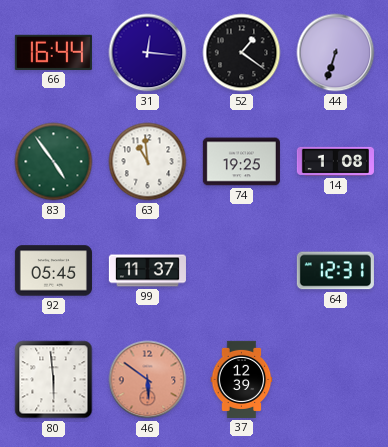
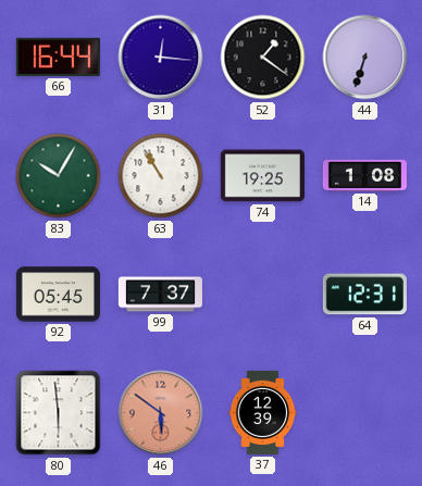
83: 4:54 -> 10:05 (59, 176)
63: 10:59 -> 10:55 (161, 176)
99: 11:37 -> 7:37 (160, 295)
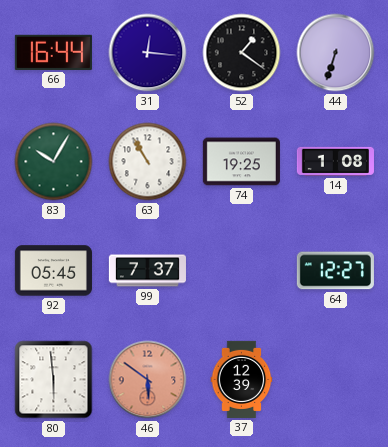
64: 12:31 -> 12:27 (335, 271)
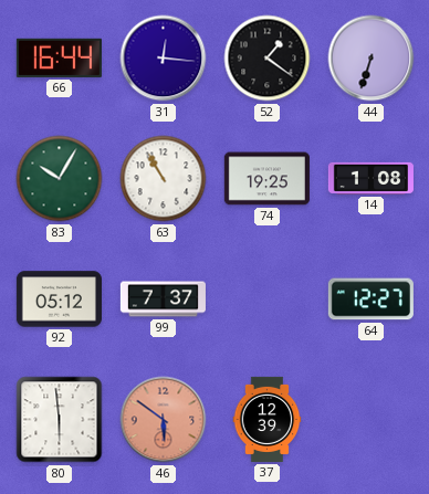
92: 05:45 -> 05:12 (59, 299)
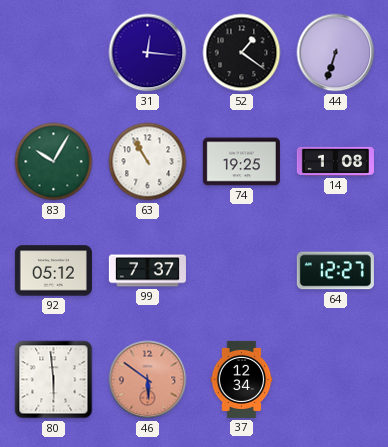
66: 16:44 -> none (59, 57)
37: 12:39 -> 12:34 (242, 379)
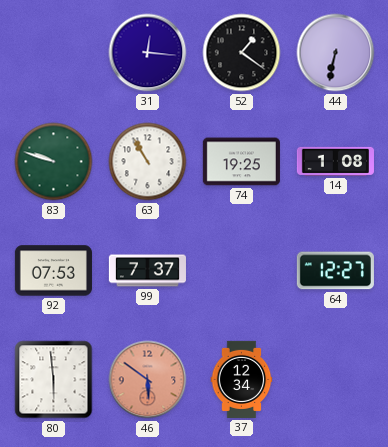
44: 6:33 -> 6:32 (336, 53)
83: 10:05 -> 9:48 (54, 162)
92: 05:12 -> 07:53 (53, 271)
